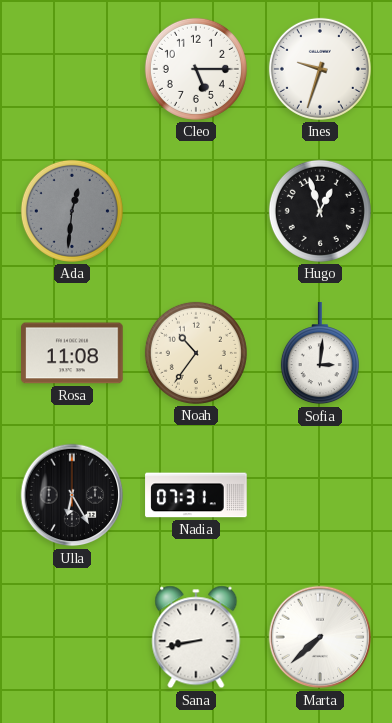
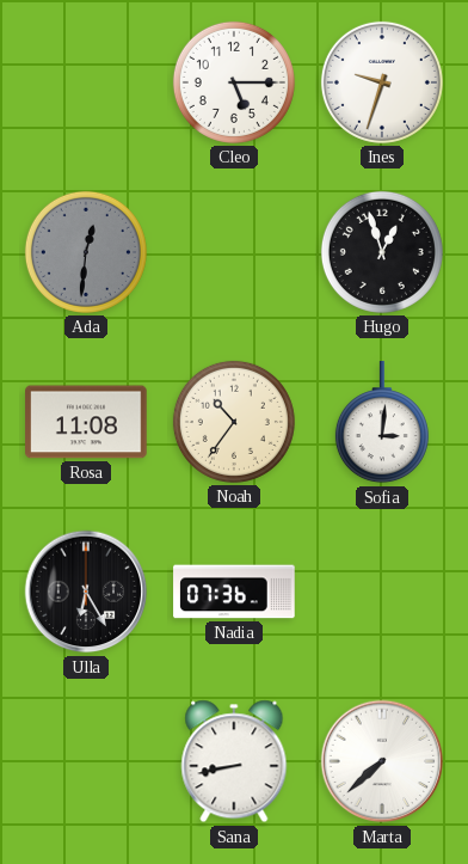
Nadia: 07:31 -> 07:36 (234, 592)
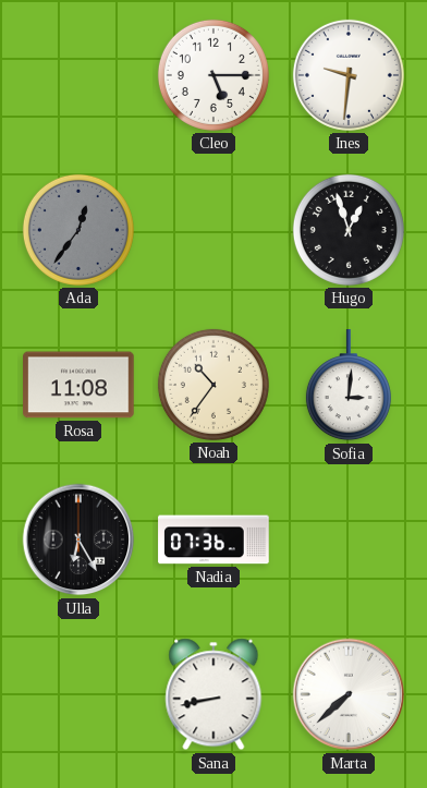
Ines: 9:33 -> 9:31 (349, 75)
Ada: 12:31 -> 12:36 (78, 230)
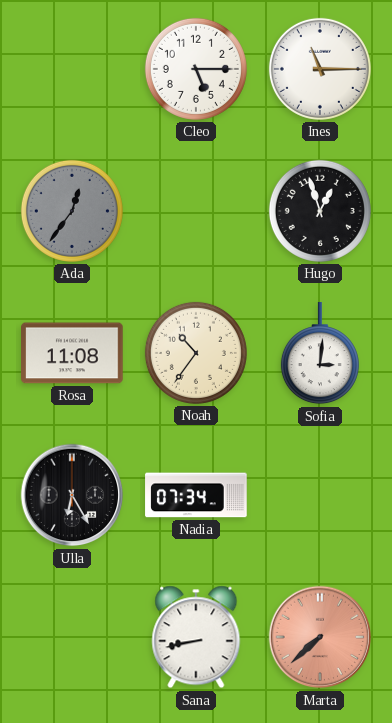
Ines: 9:31 -> 11:15 (320, 69)
Nadia: 07:36 -> 07:34 (196, 495)
Marta dial: white -> salmon (320, 637)
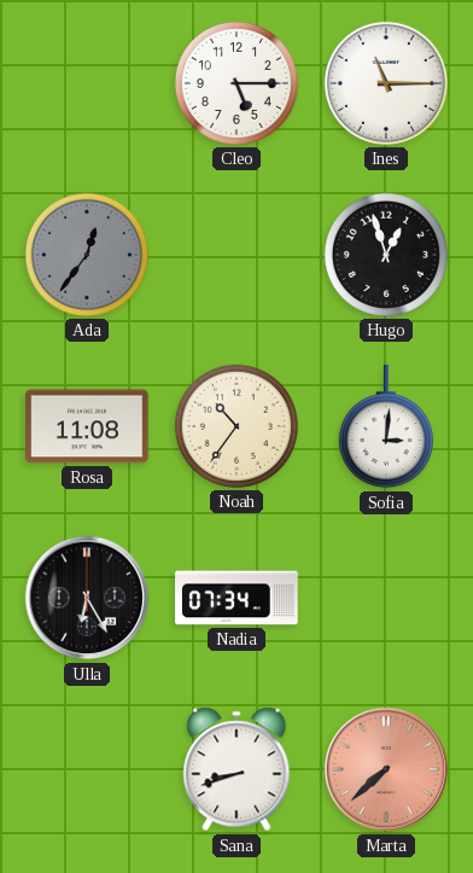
Sana: 8:43 -> 8:42 (237, 769)
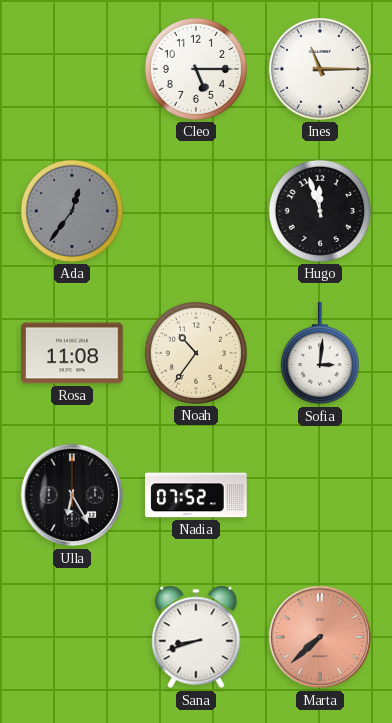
Hugo: 12:57 -> 11:57 (320, 211)
Nadia: 07:34 -> 07:52 (196, 495)
